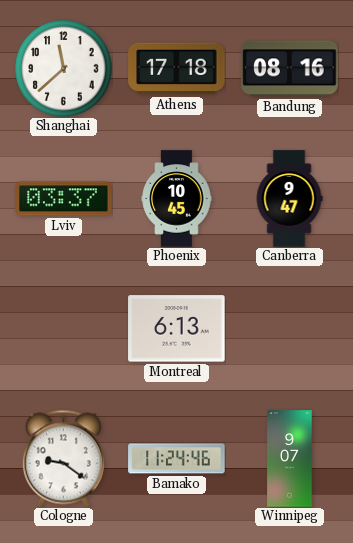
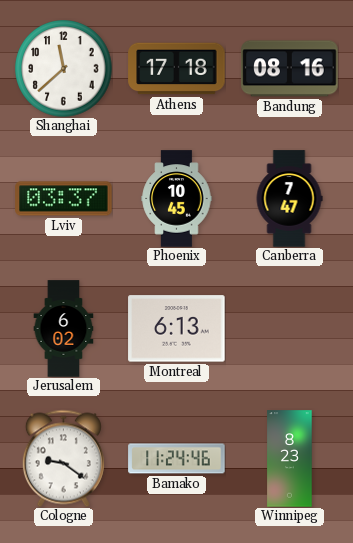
Canberra: 9:47 -> 7:47 (289, 199)
Jerusalem: none -> 6:02 (64, 329)
Winnipeg: 9:07 -> 8:23 (290, 459)
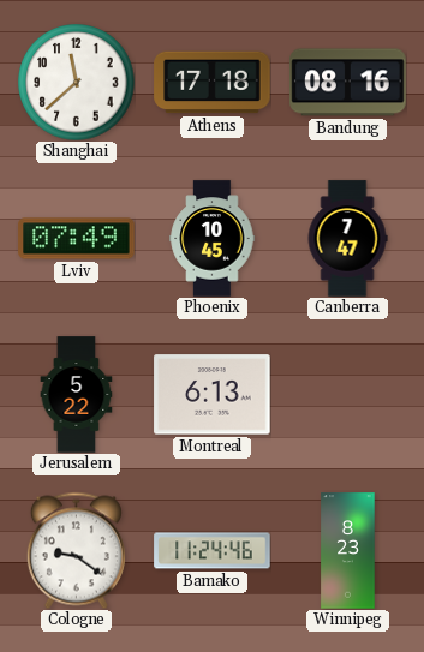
Lviv: 03:37 -> 07:49 (77, 239)
Jerusalem: 6:02 -> 5:22 (77, 395)
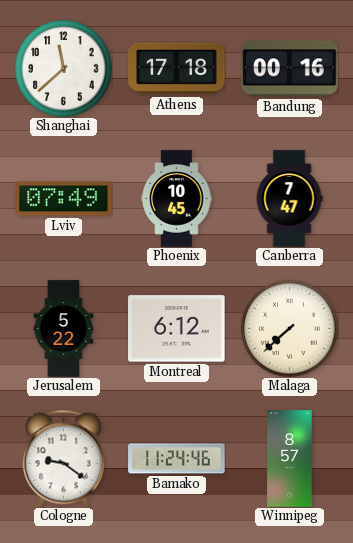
Bandung: 08:16 -> 00:16 (290, 69)
Montreal: 6:13 -> 6:12 (177, 329)
Malaga: none -> 7:38 (290, 329)
Winnipeg: 8:23 -> 8:57 (290, 459)
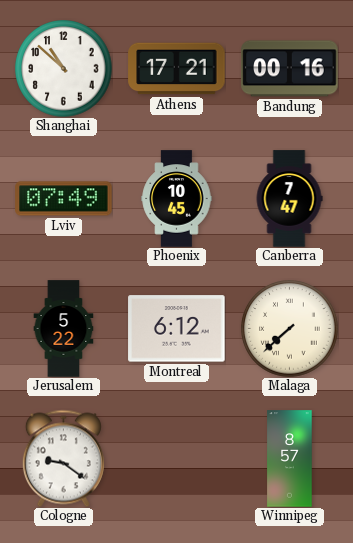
Shanghai: 11:38 -> 10:52 (64, 69)
Athens: 17:18 -> 17:21 (177, 69)
Bamako: 11:24 -> none (177, 459)
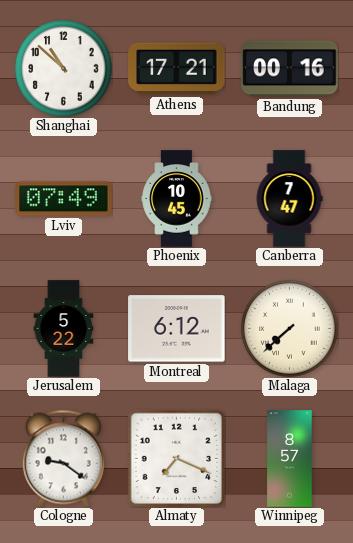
Almaty: none -> 7:19 (176, 458)
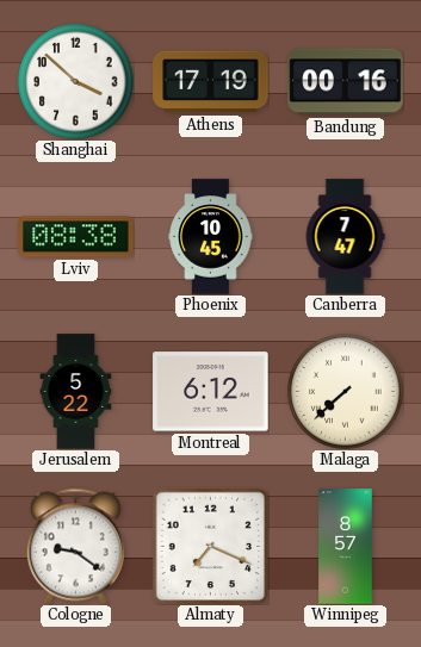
Shanghai: 10:52 -> 3:52 (76, 82)
Athens: 17:21 -> 17:19 (211, 82)
Lviv: 07:49 -> 08:38 (76, 237)
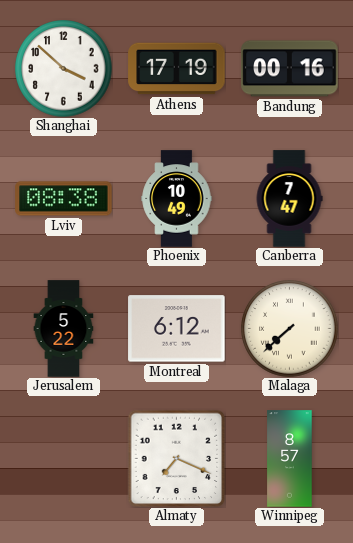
Phoenix: 10:45 -> 10:49 (177, 199)
Cologne: 9:21 -> none (75, 546)
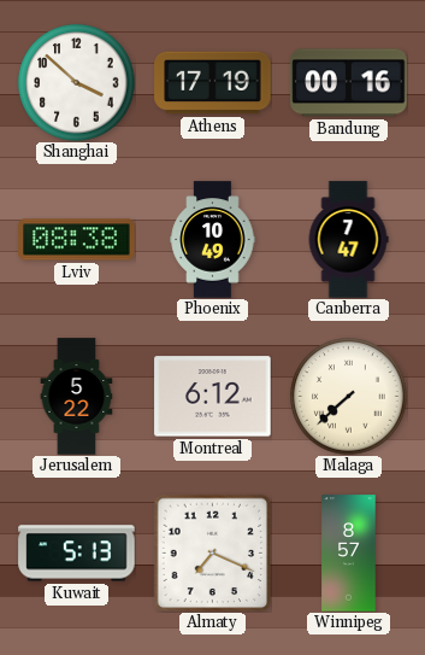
Kuwait: none -> 5:13 (77, 554)
